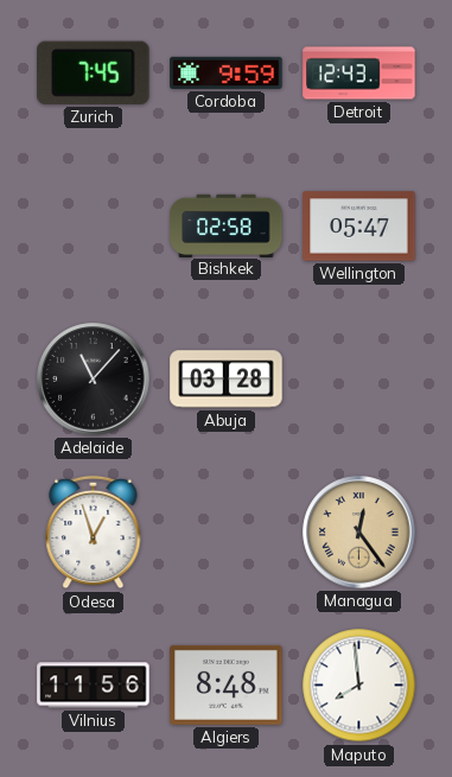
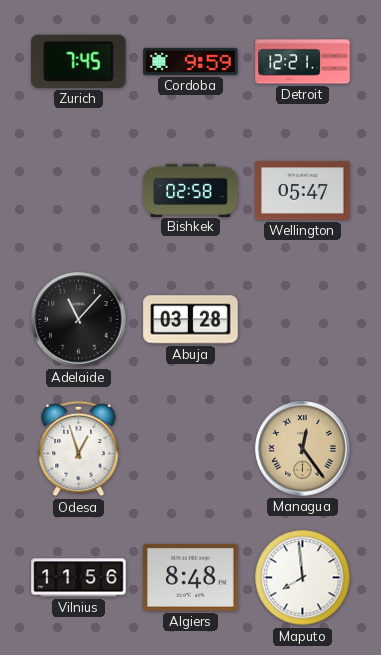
Detroit: 12:43 -> 12:21 (303, 62)
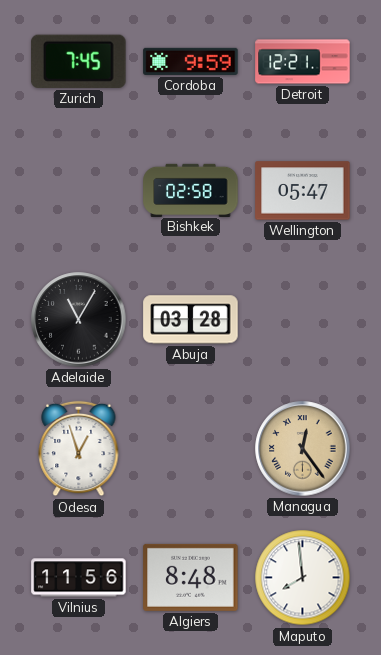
Adelaide: 11:07 -> 11:05 (79, 320)
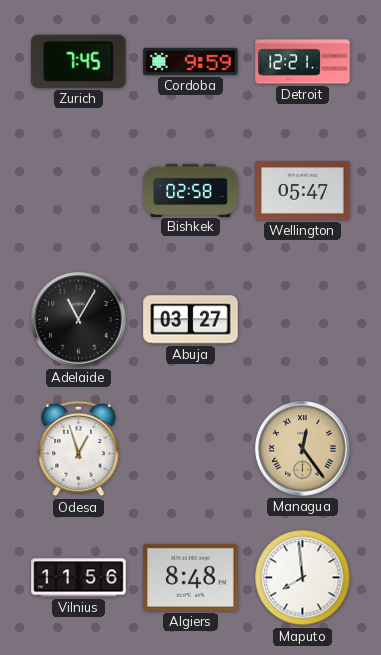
Abuja: 03:28 -> 03:27 (191, 320)
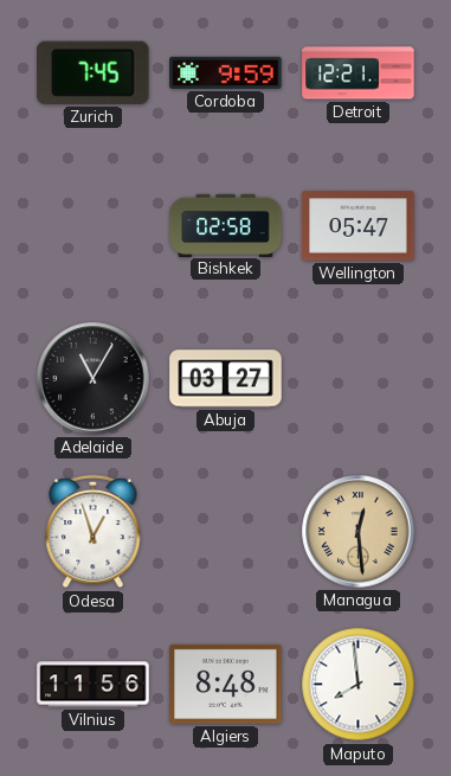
Managua: 12:24 -> 12:29 (359, 532)
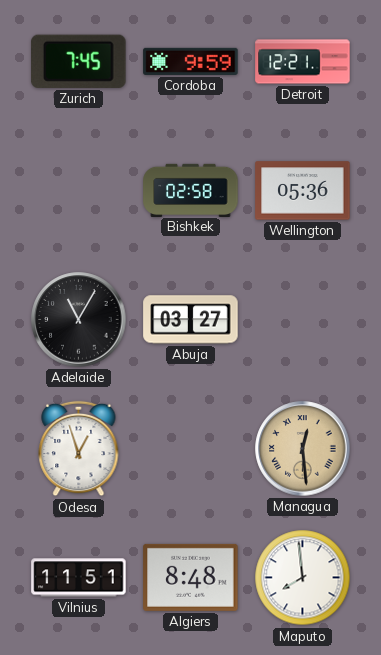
Wellington: 05:47 -> 05:36 (303, 191)
Vilnius: 11:56 -> 11:51 (79, 578)
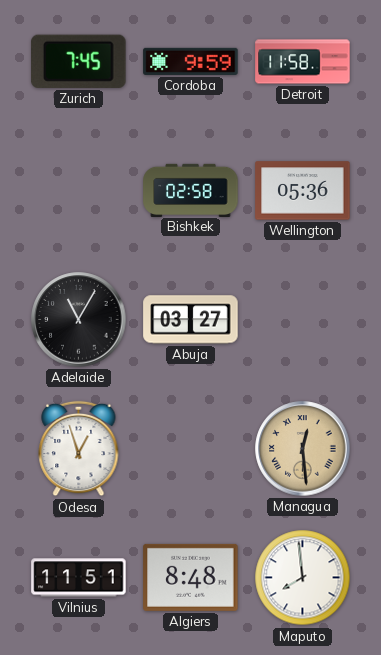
Detroit: 12:21 -> 11:58 (303, 62)
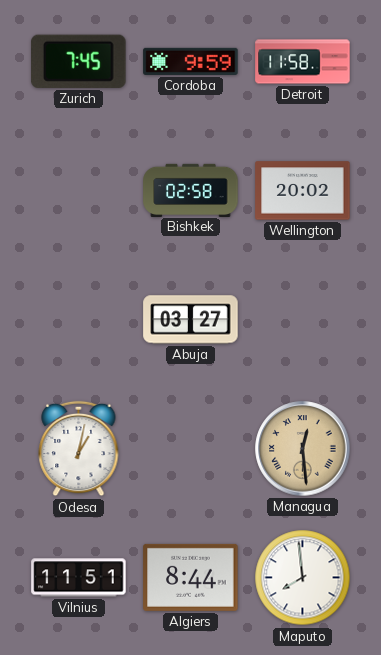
Wellington: 05:36 -> 20:02 (303, 191)
Adelaide: 11:05 -> none (79, 320)
Odesa: 12:57 -> 1:02 (79, 449)
Algiers: 8:48 -> 8:44 (191, 577)
